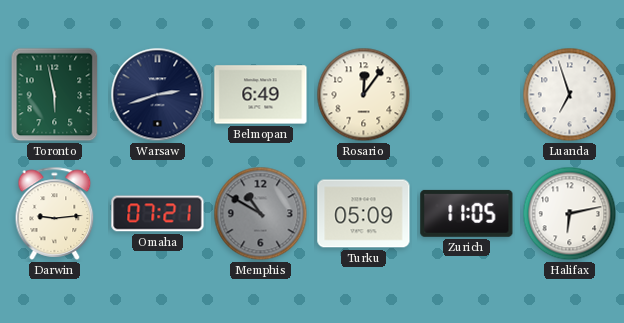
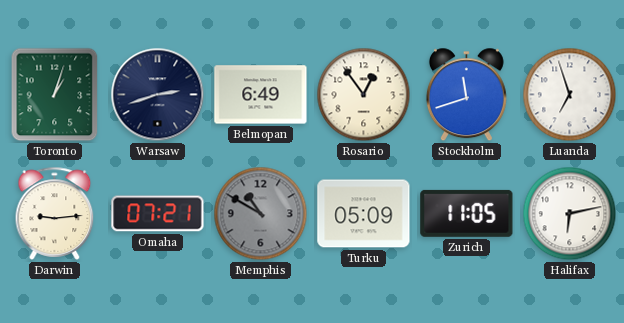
Toronto: 5:58 -> 1:03 (55, 95)
Rosario: 12:06 -> 12:54 (364, 95)
Stockholm: none -> 11:42 (466, 95)
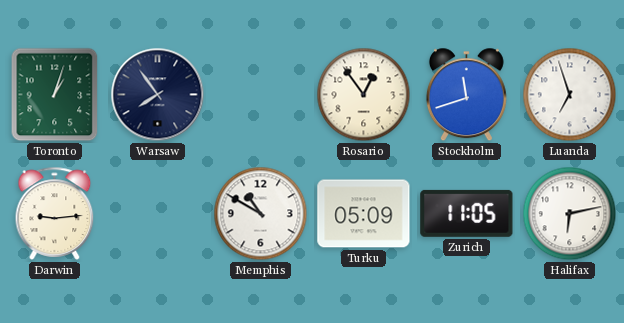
Warsaw: 2:42 -> 7:54 (158, 95)
Belmopan: 6:49 -> none (261, 95)
Omaha: 07:21 -> none (158, 214)
Memphis dial: grey -> white (261, 214)
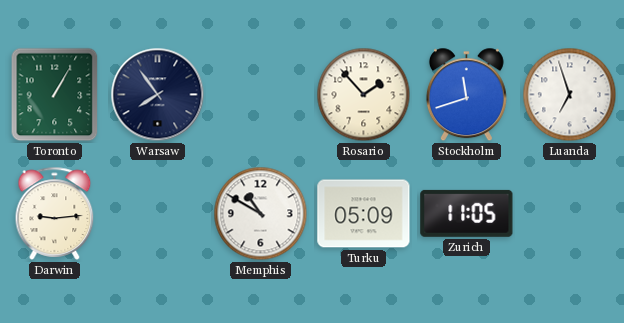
Toronto: 1:03 -> 1:05 (55, 95)
Rosario: 12:54 -> 1:53 (364, 95)
Halifax: 6:13 -> none (570, 214)
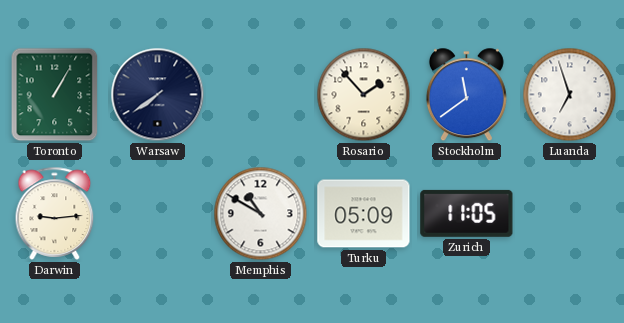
Warsaw: 7:54 -> 7:39 (158, 95)
Stockholm: 11:42 -> 11:39 (466, 95)
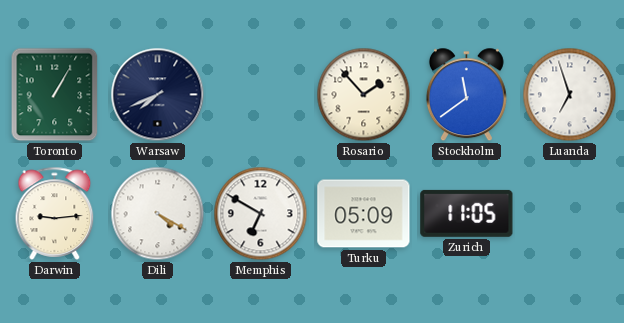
Warsaw: 7:39 -> 7:41 (158, 95)
Dili: none -> 4:20 (158, 214)
Memphis: 10:50 -> 6:50 (261, 214)
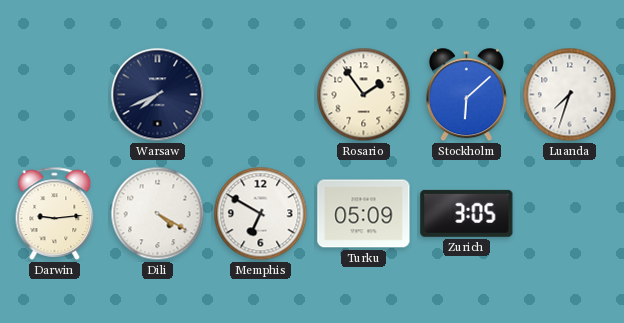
Toronto: 1:05 -> none (55, 95)
Rosario: 1:53 -> 1:54 (364, 95)
Stockholm: 11:39 -> 6:08 (466, 95)
Luanda: 6:57 -> 7:33 (570, 95)
Zurich: 11:05 -> 3:05 (467, 213)
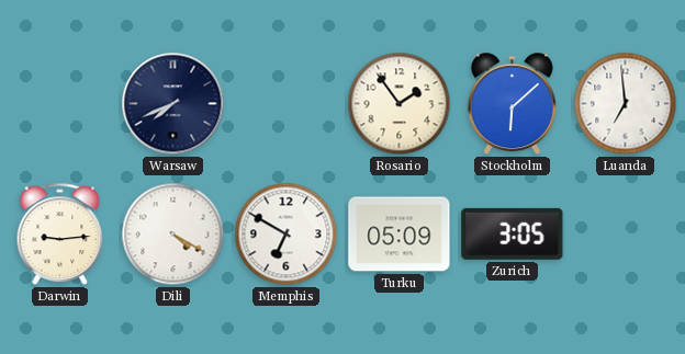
Luanda: 7:33 -> 6:59 (626, 104)
